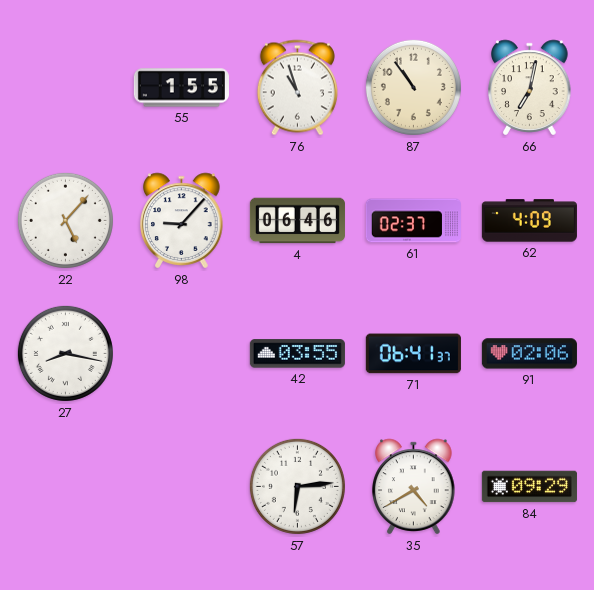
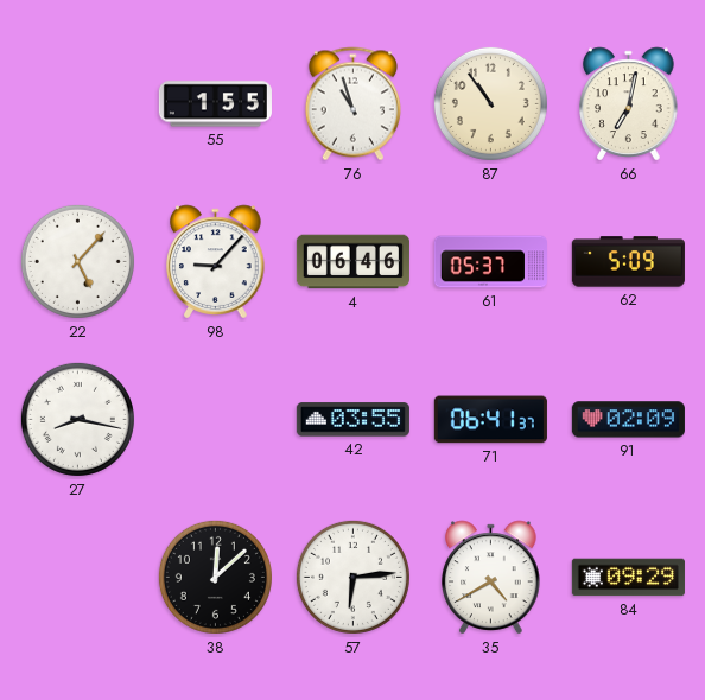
61: 02:37 -> 05:37 (490, 262)
62: 4:09 -> 5:09 (628, 262)
91: 02:06 -> 02:09 (628, 420)
38: none -> 12:08 (215, 577)
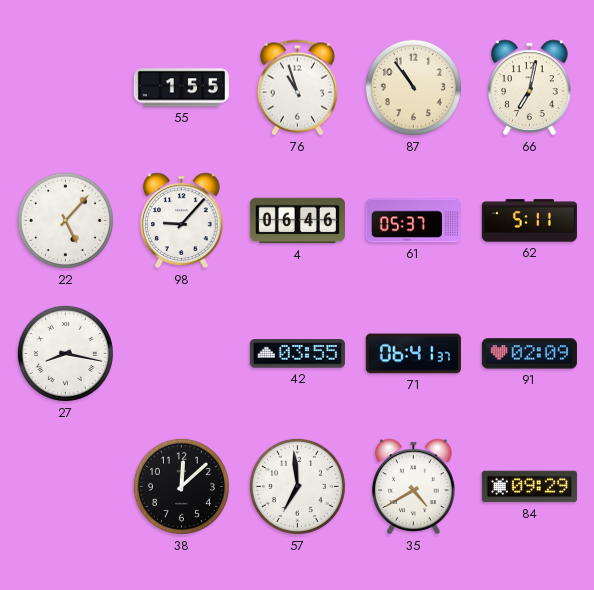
62: 5:09 -> 5:11 (529, 221)
57: 6:14 -> 6:59 (297, 486)
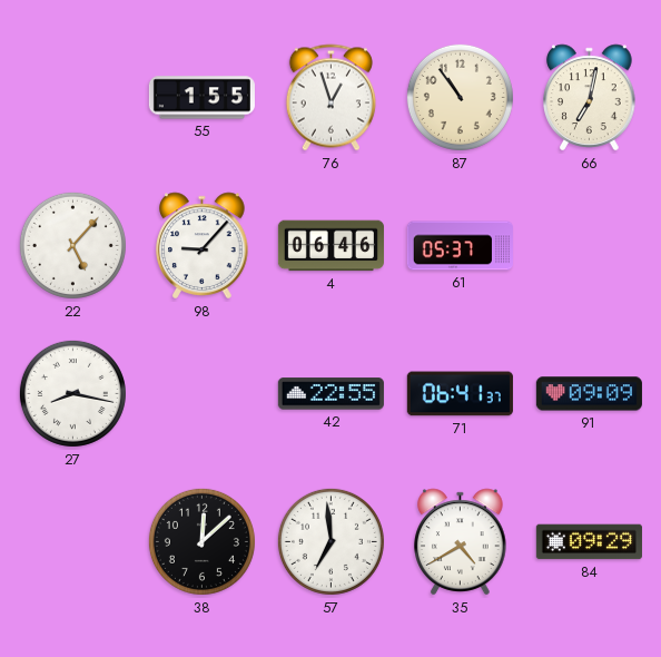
76: 10:57 -> 12:57 (331, 98)
62: 5:11 -> none (529, 221)
42: 03:55 -> 22:55 (331, 394)
91: 02:09 -> 09:09 (589, 394)
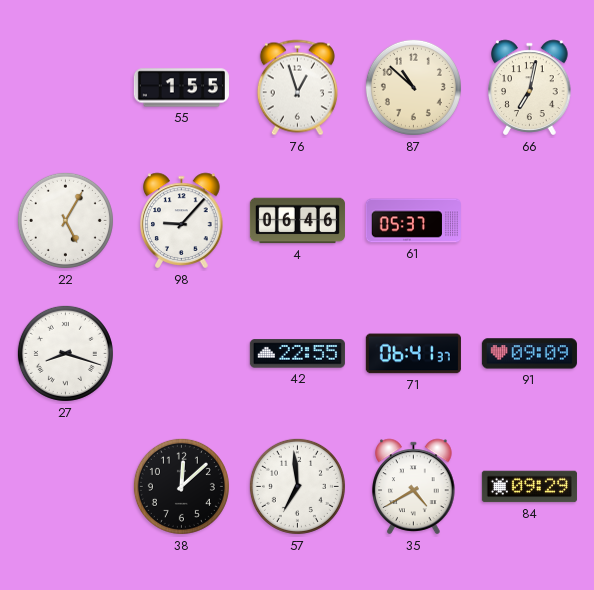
87: 10:54 -> 10:52 (413, 87)
22: 5:07 -> 5:05 (65, 220)
27: 8:17 -> 8:18 (65, 353)
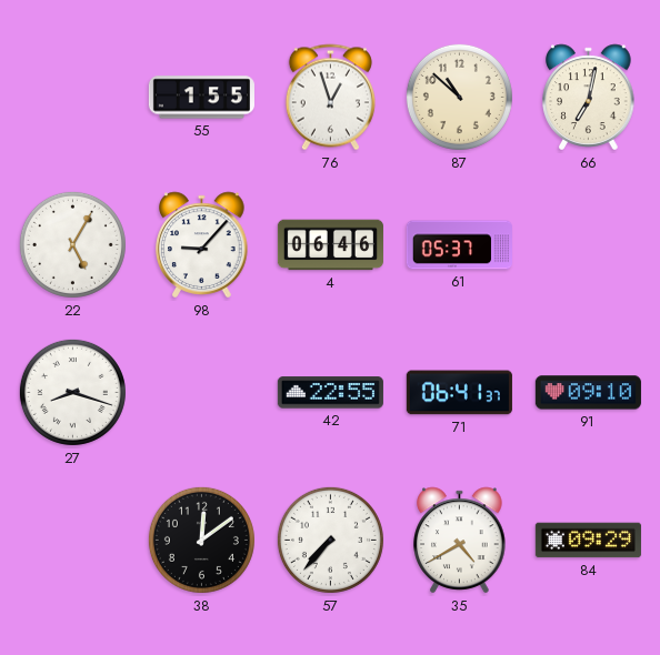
91: 09:09 -> 09:10 (588, 393)
38: 12:08 -> 12:09 (201, 540)
57: 6:59 -> 7:37 (330, 540)
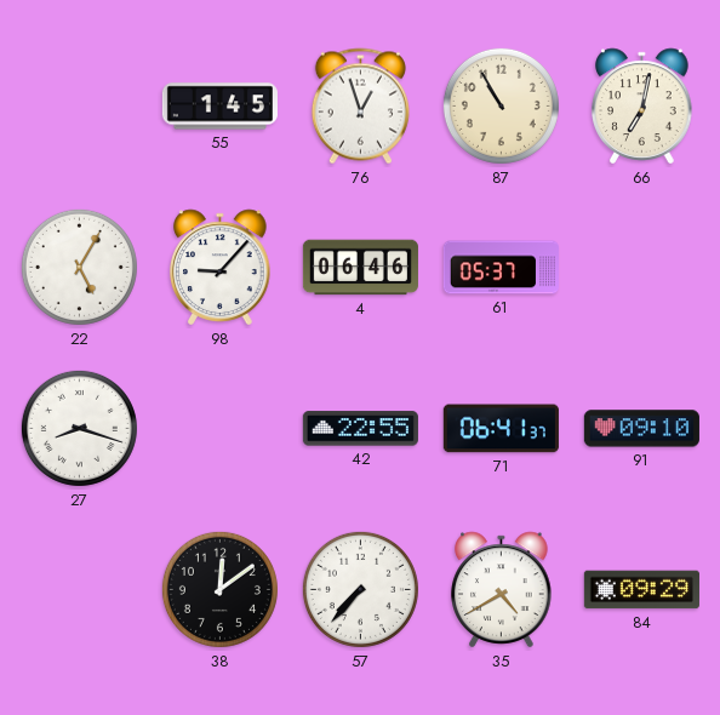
55: 1:55 -> 1:45 (219, 107)
87: 10:52 -> 10:55 (501, 105)
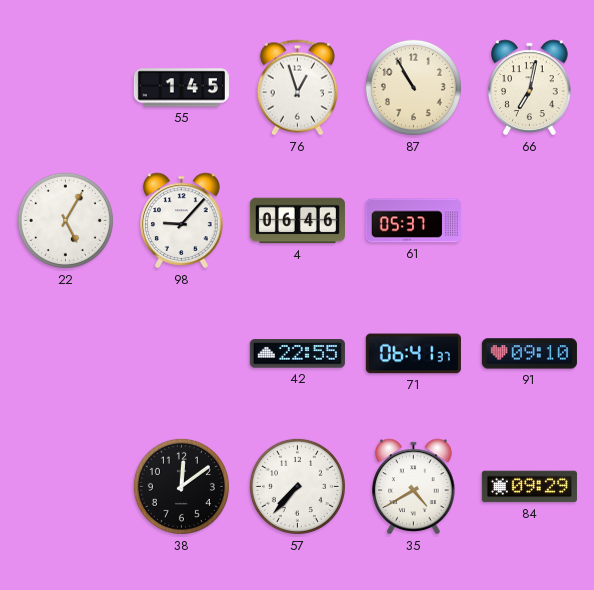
27: 8:18 -> none (79, 428)
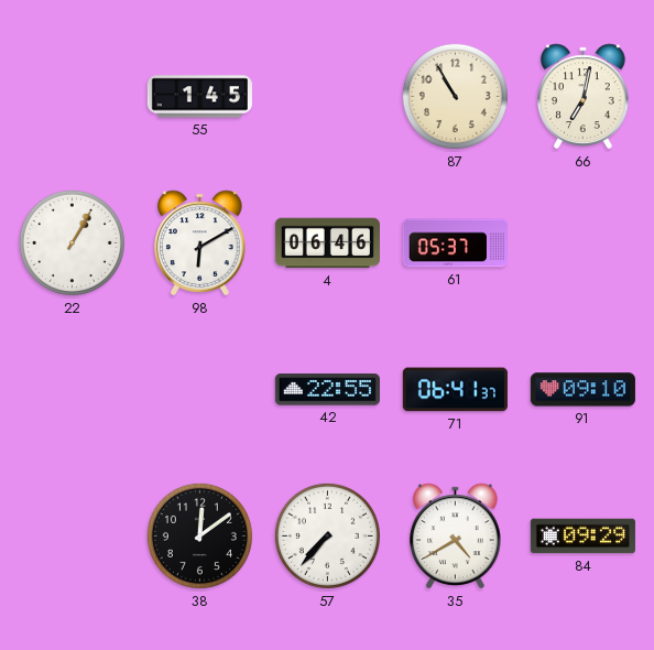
76: 12:57 -> none (297, 88)
22: 5:05 -> 1:05 (72, 242)
98: 9:07 -> 6:10 (200, 243)
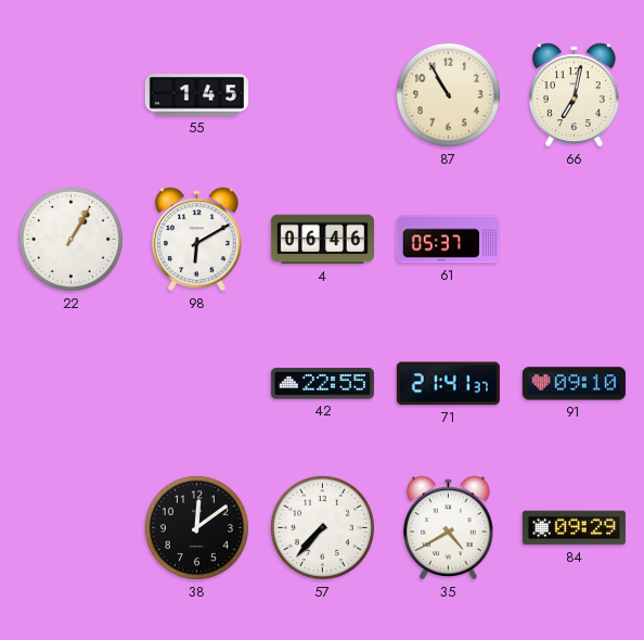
71: 06:41 -> 21:41 (448, 384)
